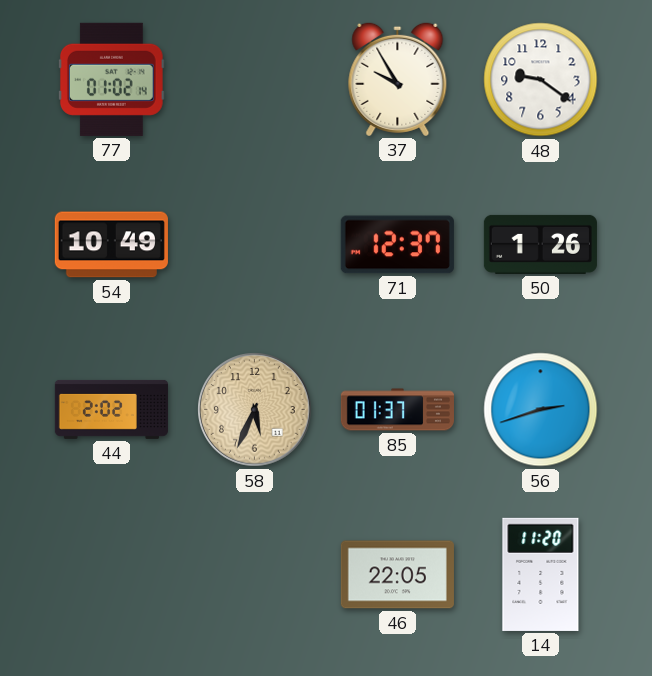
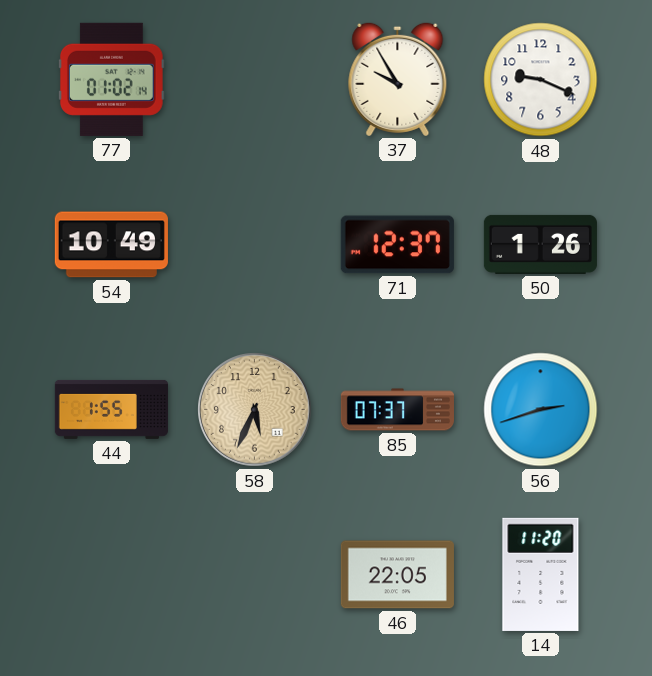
48: 9:21 -> 9:19 (541, 80)
44: 2:02 -> 1:55 (111, 409)
85: 01:37 -> 07:37 (397, 410)
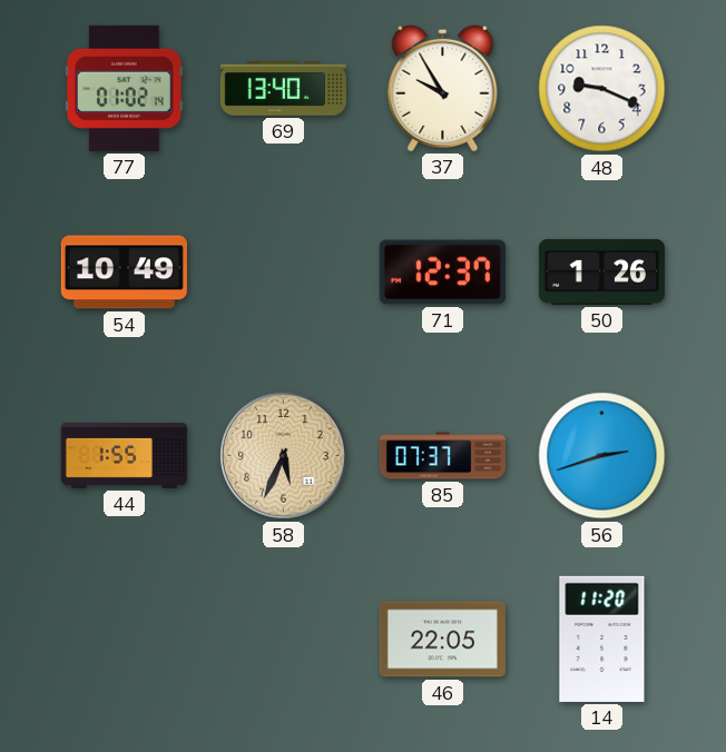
69: none -> 13:40 (283, 89)
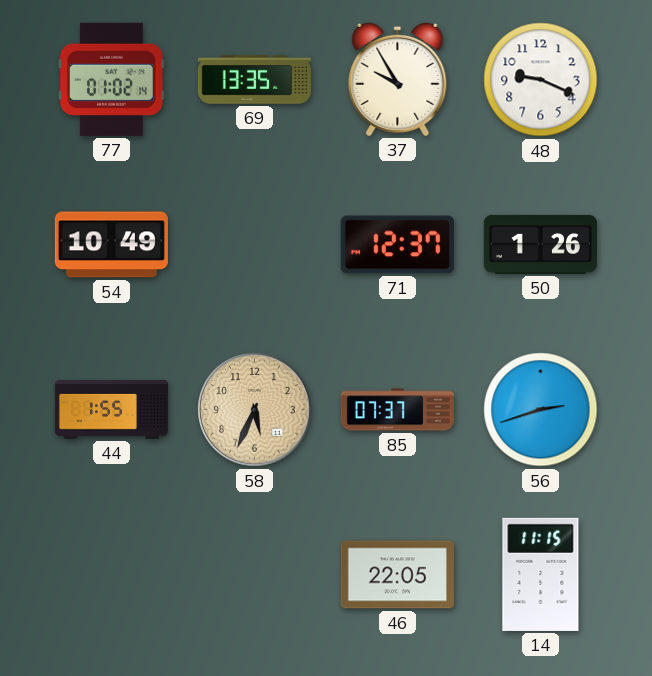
69: 13:40 -> 13:35 (254, 80)
14: 11:20 -> 11:15 (541, 574)
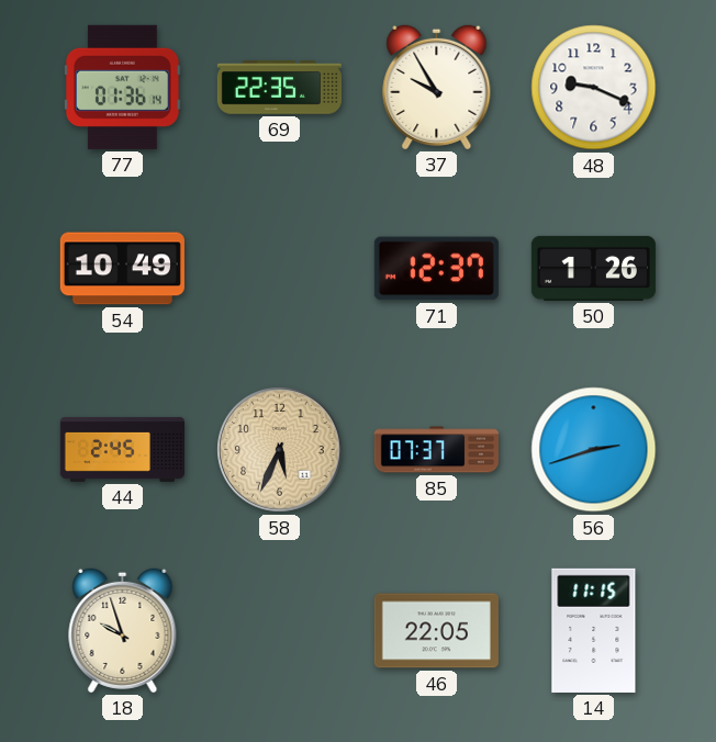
77: 01:02 -> 01:36 (123, 87)
69: 13:35 -> 22:35 (279, 88)
44: 1:55 -> 2:45 (122, 449)
18: none -> 9:57 (123, 630)
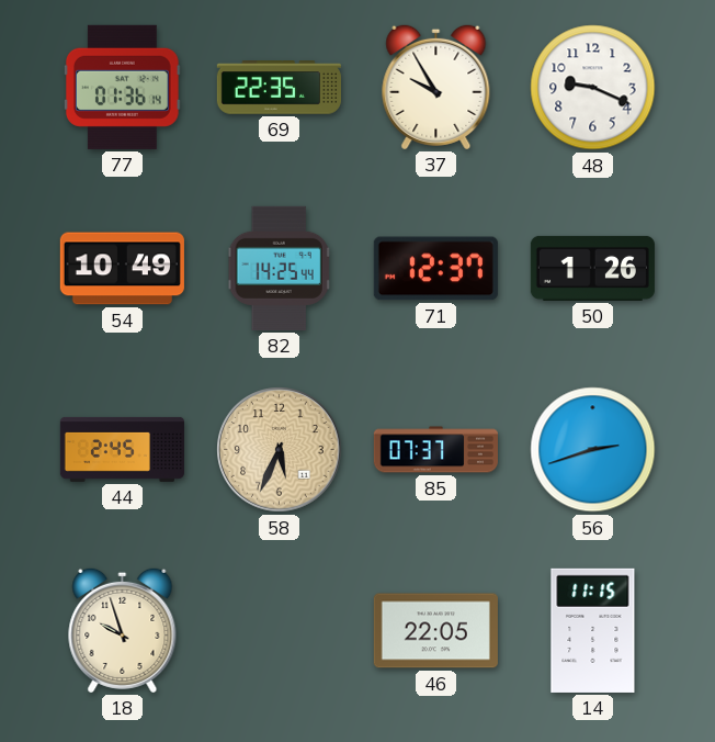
82: none -> 14:25 (280, 268)
